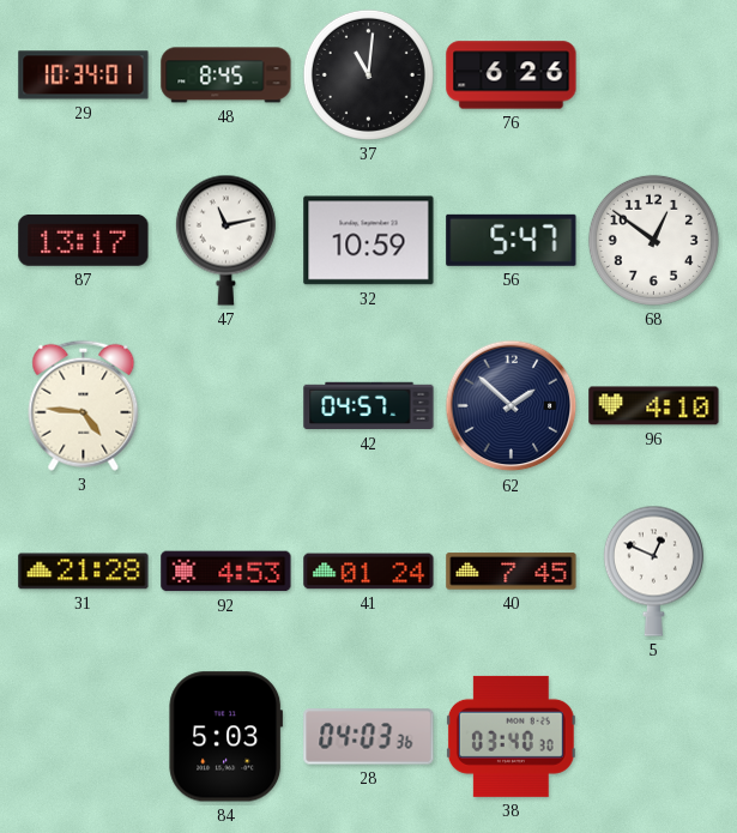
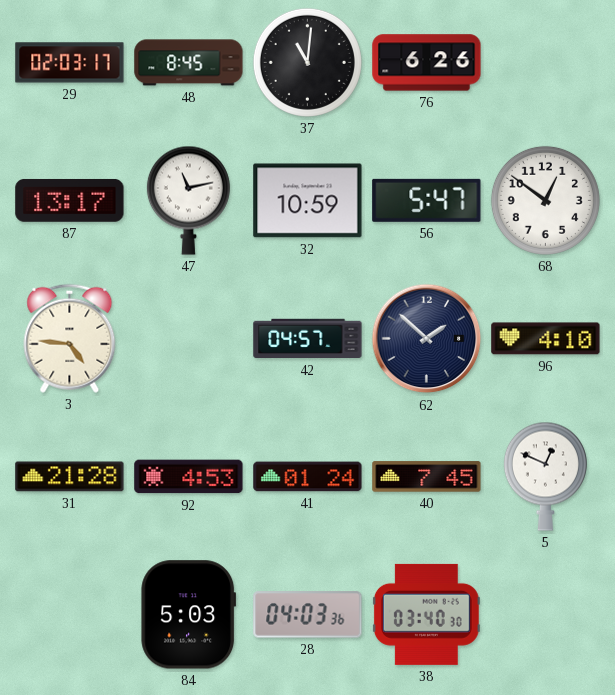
29: 10:34 -> 02:03 (70, 63)
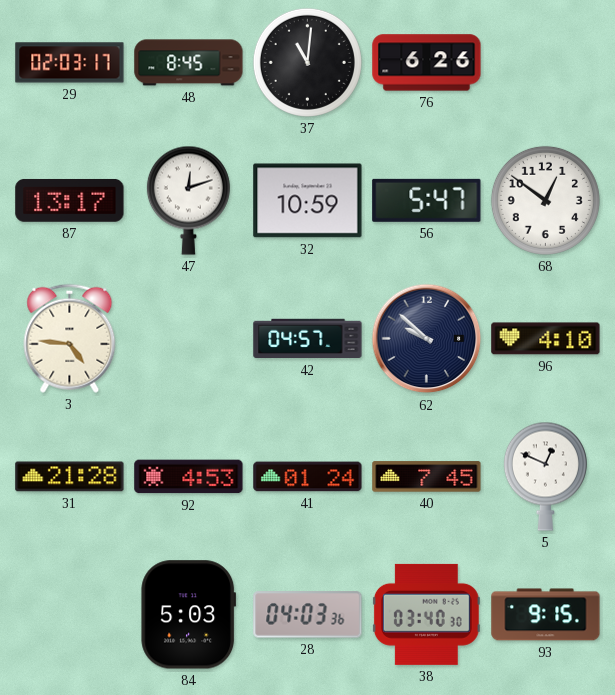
47: 11:13 -> 12:12 (188, 200)
62: 1:52 -> 9:52 (427, 339)
93: none -> 9:15 (546, 615)
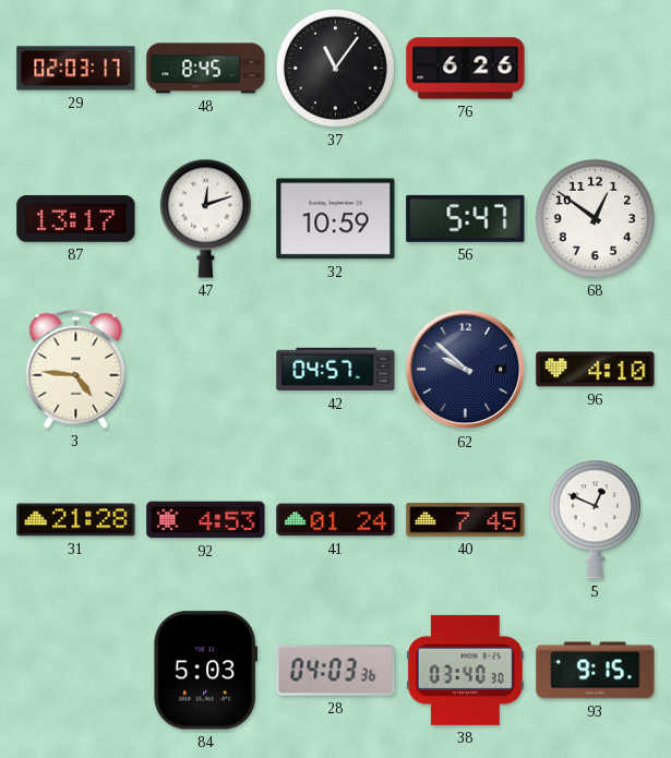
37: 11:01 -> 11:06 (335, 68)
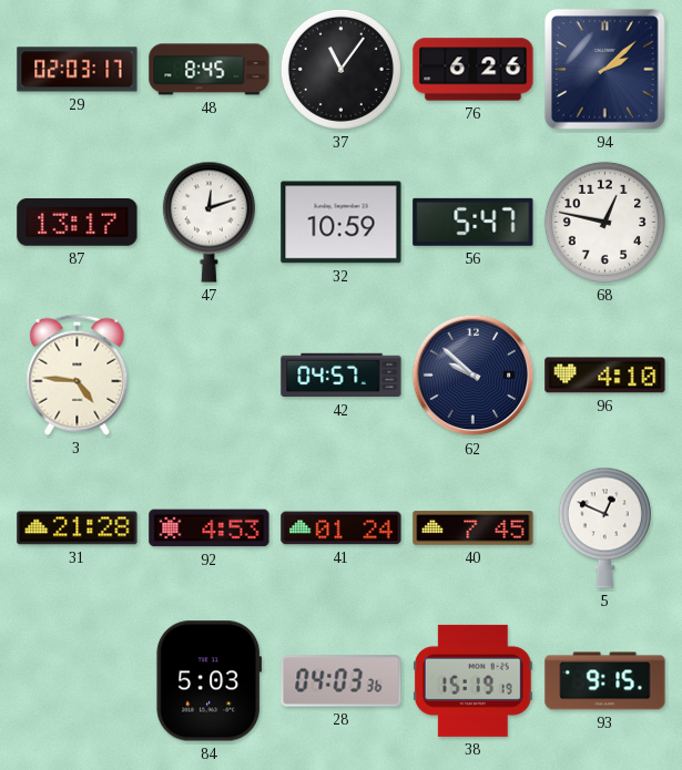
94: none -> 2:08 (604, 69)
68: 12:51 -> 12:47 (604, 222)
38: 03:40 -> 15:19 (472, 680)
